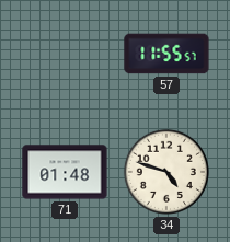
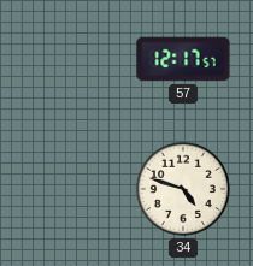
57: 11:55 -> 12:17 (183, 59)
71: 01:48 -> none (65, 172)
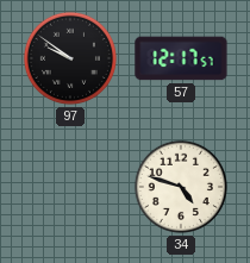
97: none -> 9:51 (70, 58)
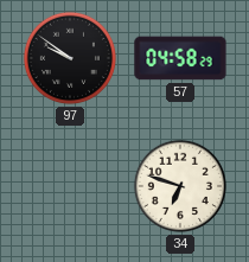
57: 12:17 -> 04:58 (180, 58)
34: 4:48 -> 6:48 (180, 186)
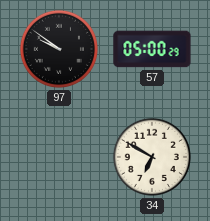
57: 04:58 -> 05:00 (152, 49)
34: 6:48 -> 6:50 (152, 157)
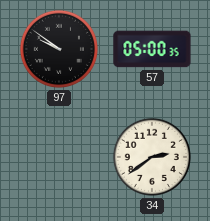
57: 05:00:29 -> 05:00:35 (152, 49)
34: 6:50 -> 2:39 (152, 157)
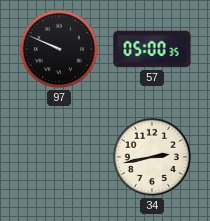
97: 9:51 -> 9:49 (59, 49)
34: 2:39 -> 2:43 (152, 157)
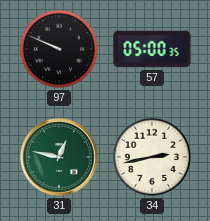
31: none -> 12:47 (60, 158)
